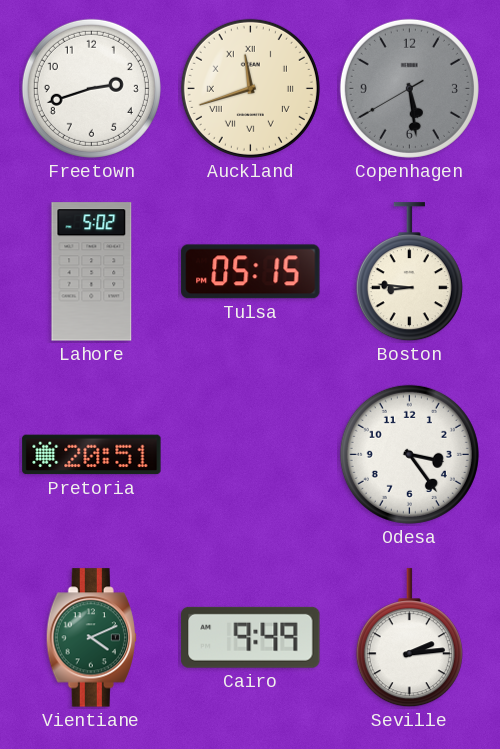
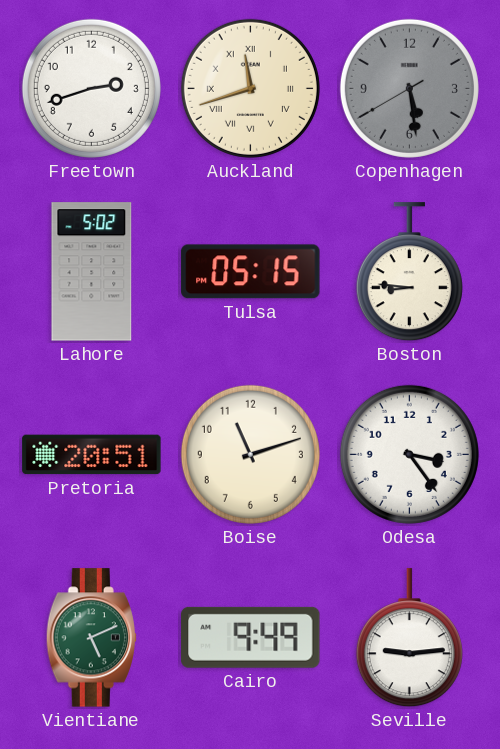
Boise: none -> 11:12 (250, 454)
Vientiane: 4:11 -> 5:11 (91, 638)
Seville: 2:14 -> 9:14 (409, 638)
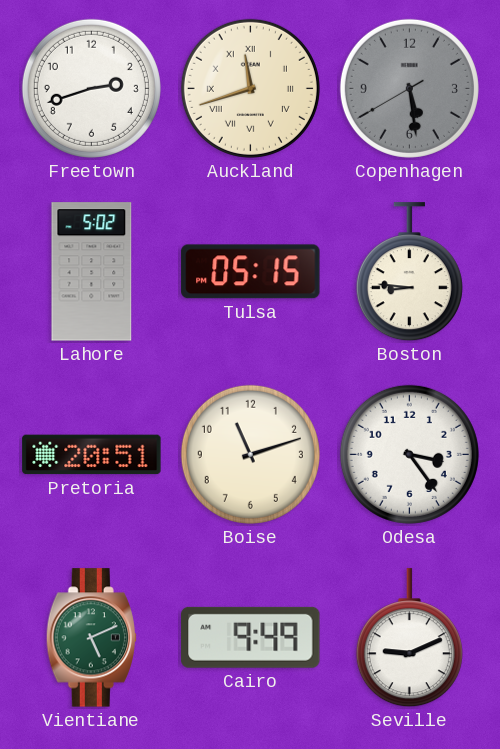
Seville: 9:14 -> 9:11 (409, 638)
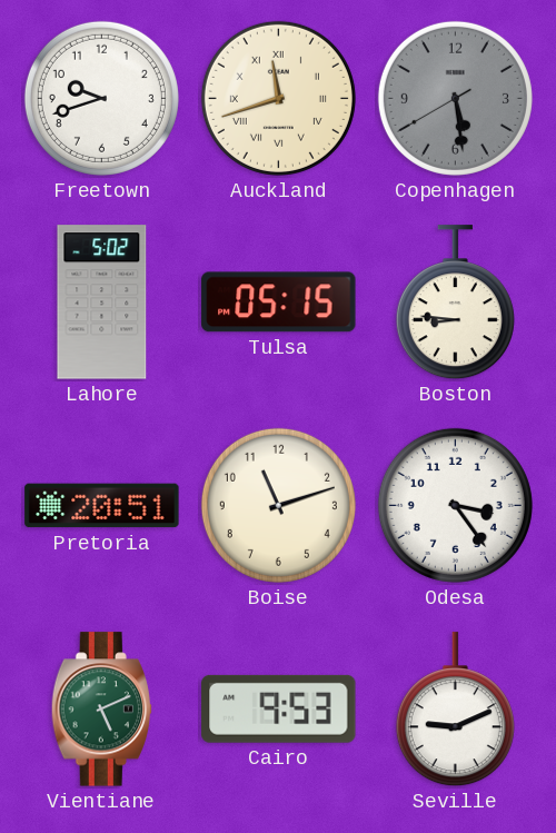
Freetown: 2:42 -> 9:42 (101, 98)
Cairo: 9:49 -> 9:53 (279, 708)
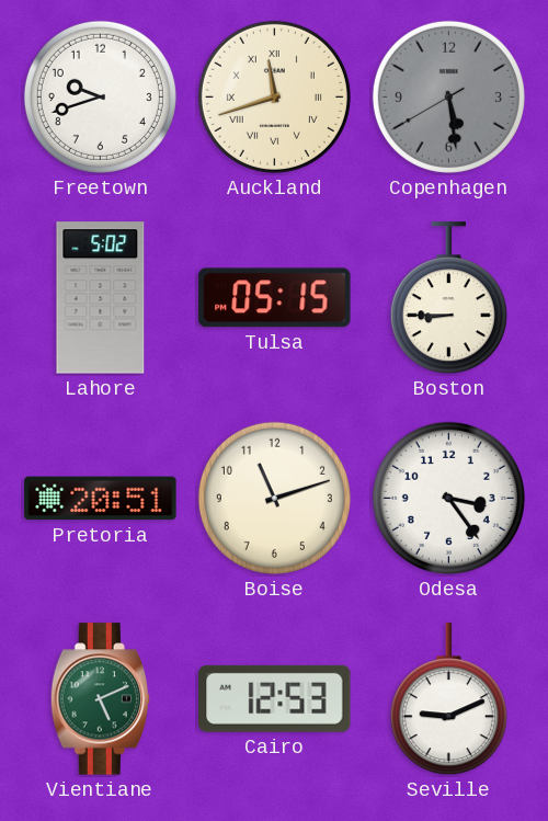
Boston: 8:46 -> 8:45 (448, 298)
Cairo: 9:53 -> 12:53 (275, 698)
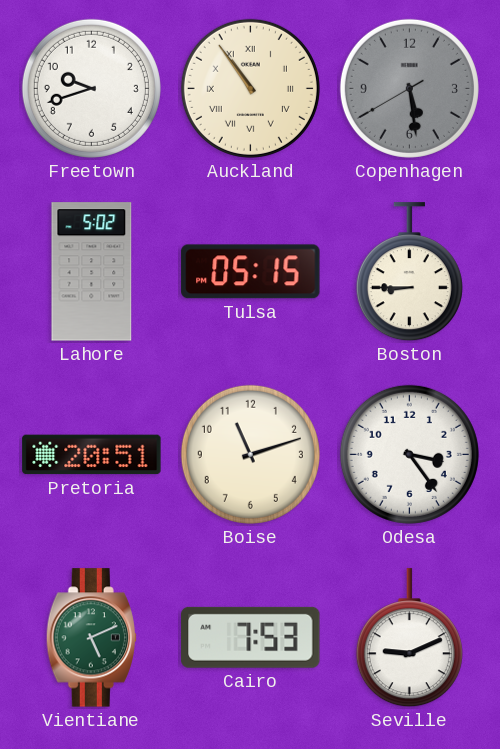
Auckland: 11:42 -> 10:54 (250, 88)
Cairo: 12:53 -> 7:53 (251, 637)
